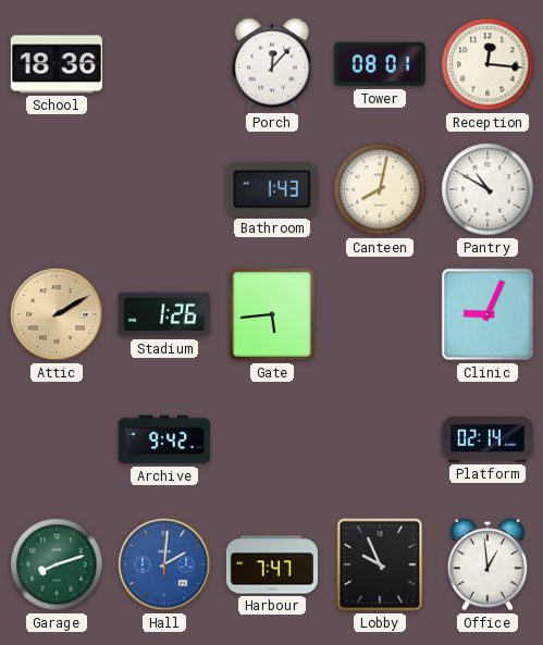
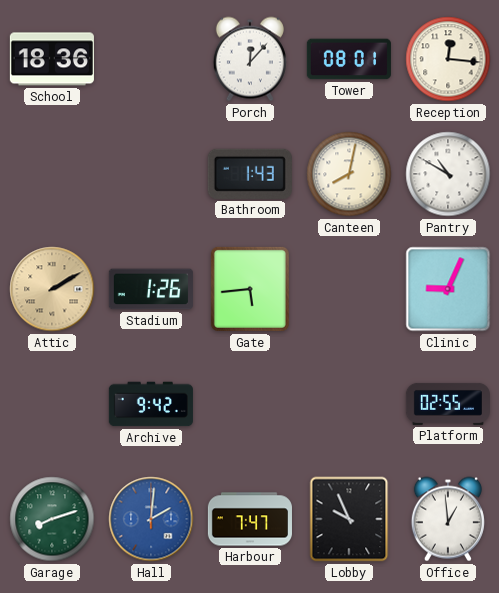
Platform: 02:14 -> 02:55 (448, 404)
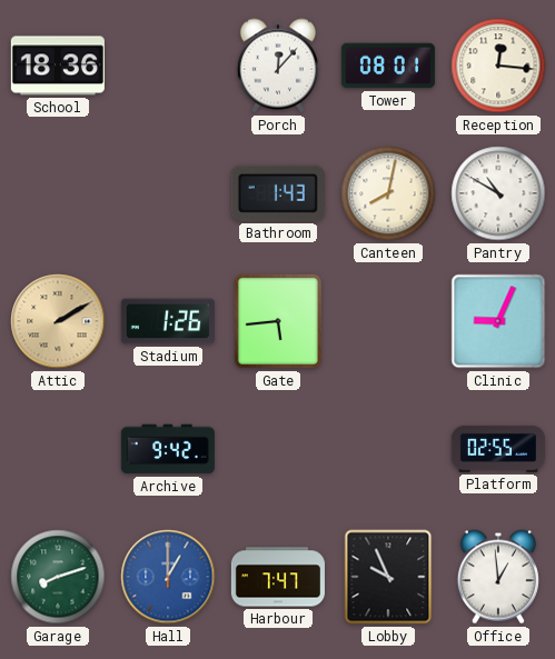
Hall: 2:01 -> 1:00 (168, 577)
